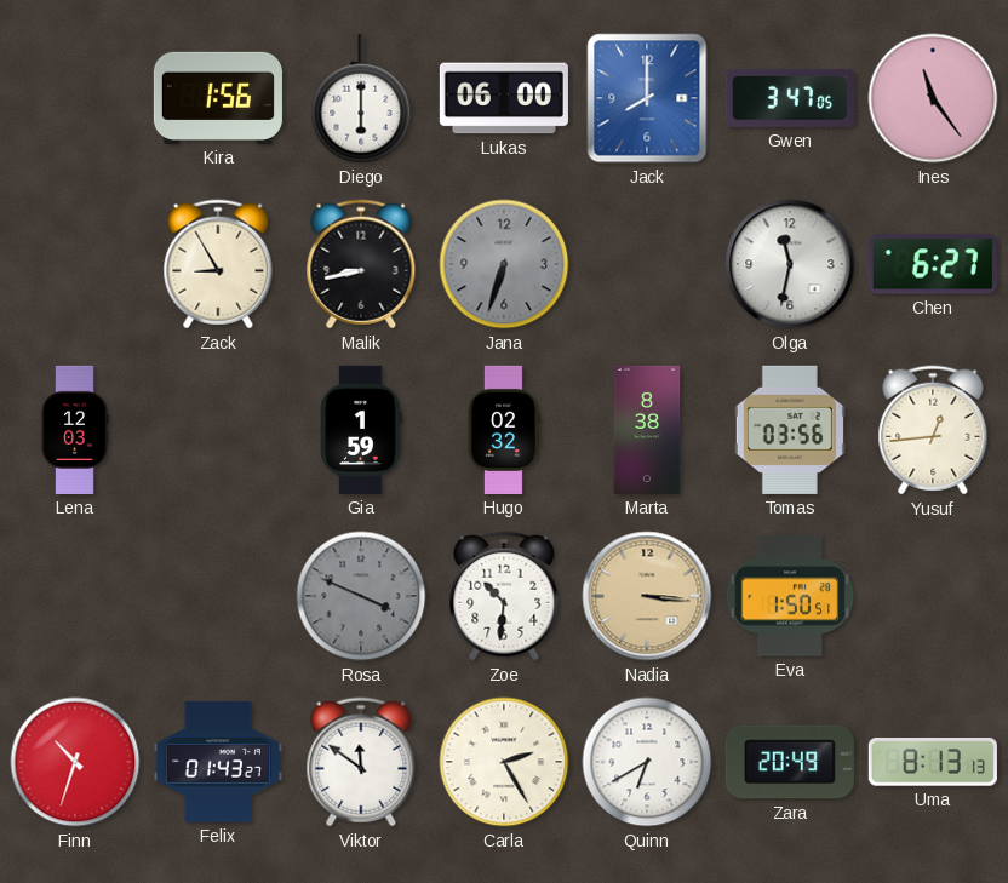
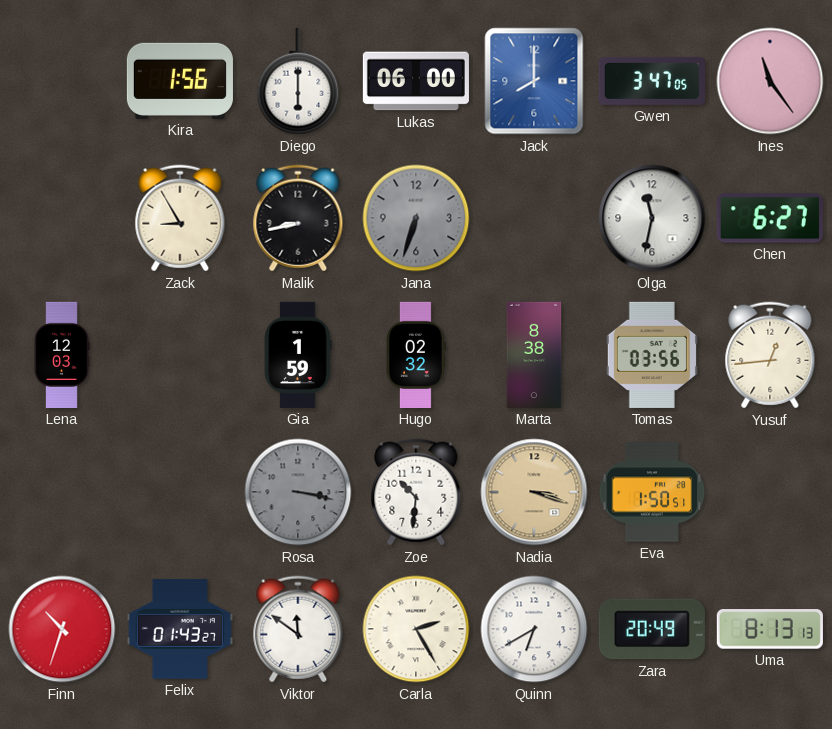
Rosa: 3:49 -> 3:17 (298, 492)
Nadia: 3:16 -> 3:18 (534, 492)
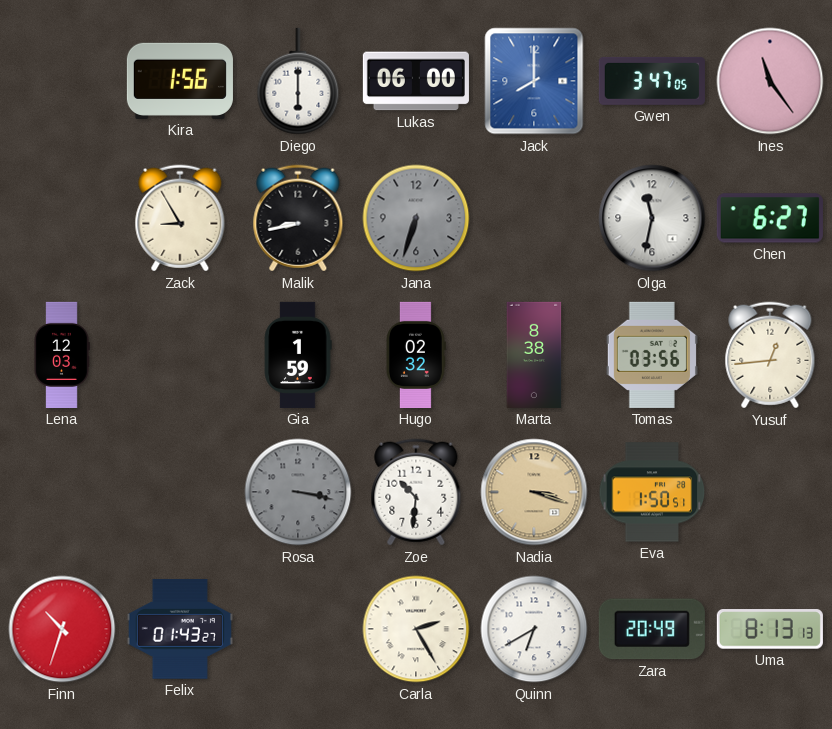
Viktor: 11:51 -> none (298, 629)
